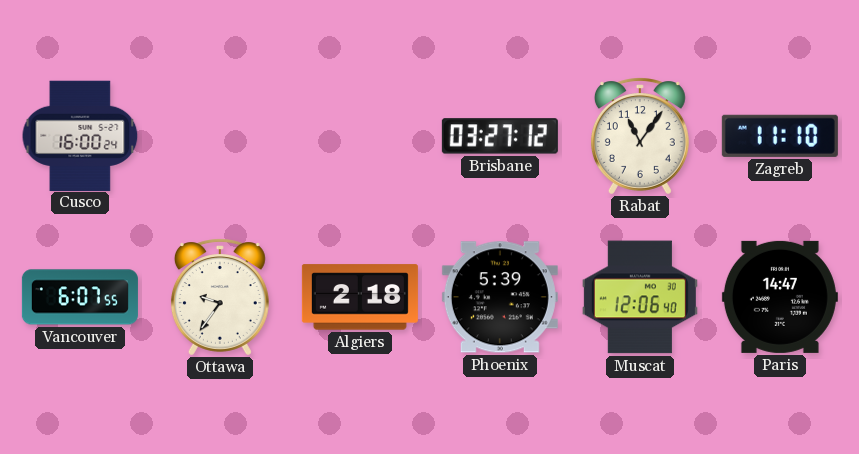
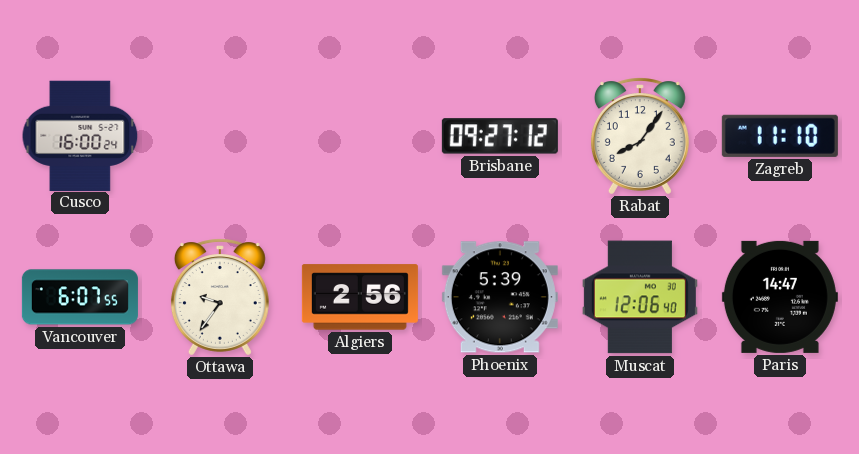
Brisbane: 03:27 -> 09:27 (500, 136)
Rabat: 11:06 -> 8:06 (640, 136)
Algiers: 2:18 -> 2:56 (360, 297)
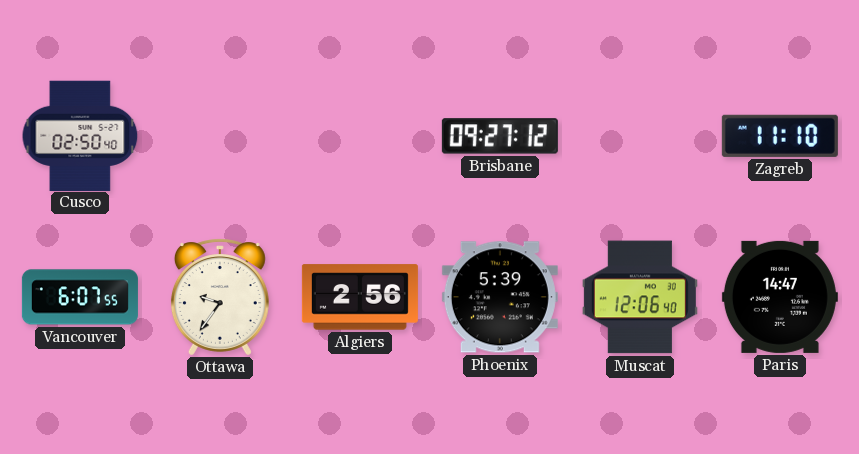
Cusco: 16:00 -> 02:50 (80, 135)
Rabat: 8:06 -> none (640, 136)
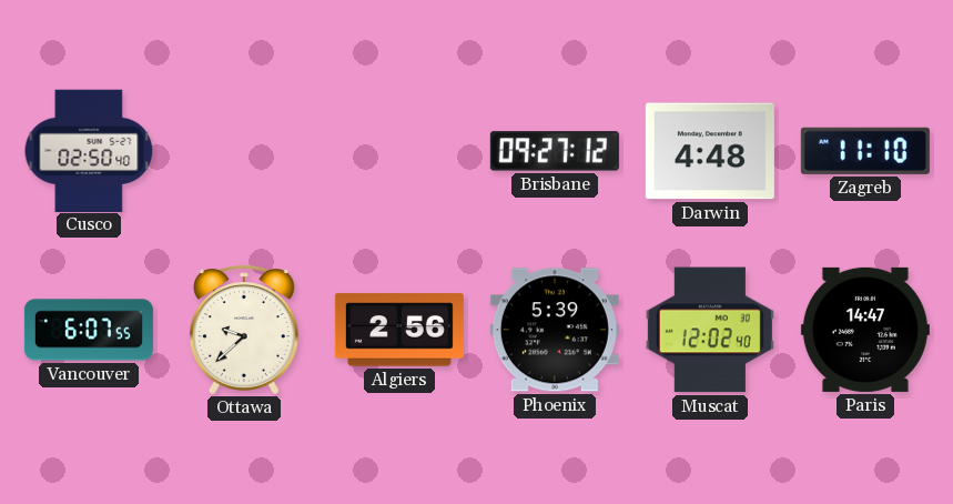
Darwin: none -> 4:48 (710, 151)
Ottawa: 9:36 -> 9:38 (244, 330)
Muscat: 12:06 -> 12:02 (710, 330)
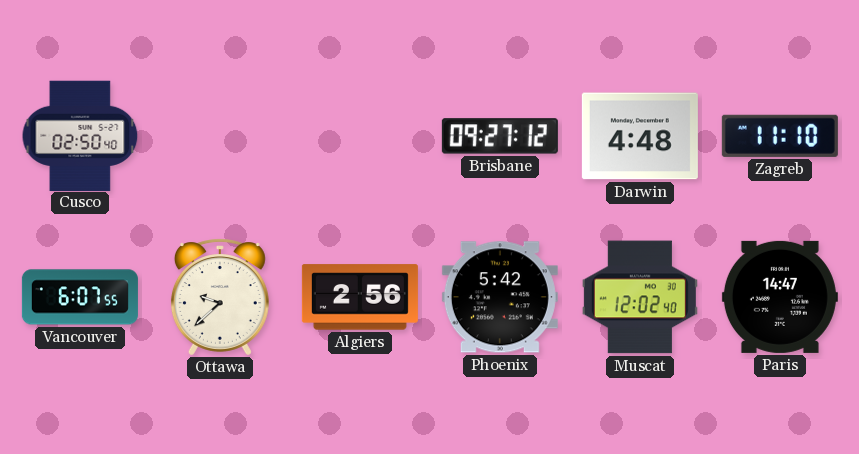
Phoenix: 5:39 -> 5:42 (500, 297)
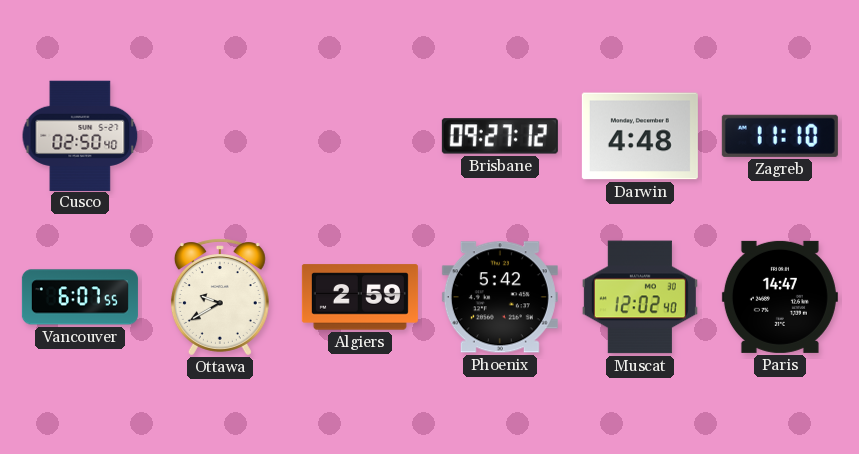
Ottawa: 9:38 -> 9:40 (220, 297)
Algiers: 2:56 -> 2:59 (360, 297)
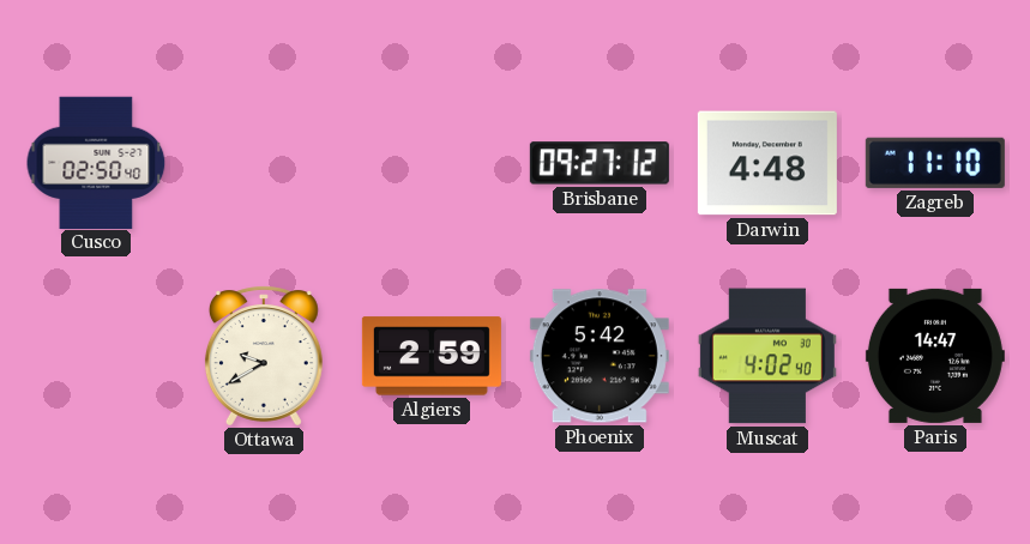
Vancouver: 6:07 -> none (80, 297)
Muscat: 12:02 -> 4:02 (767, 356)
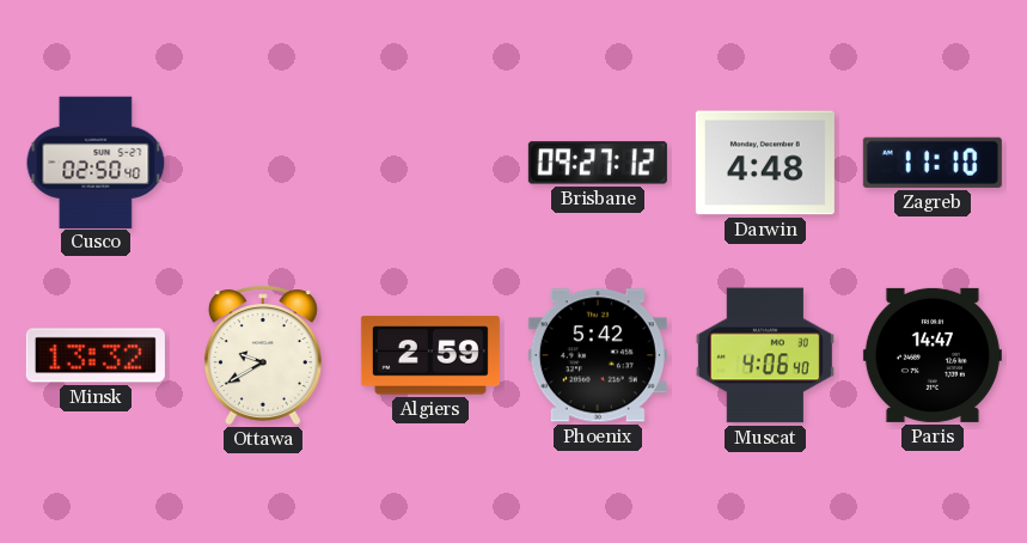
Minsk: none -> 13:32 (96, 355)
Muscat: 4:02 -> 4:06 (765, 355)
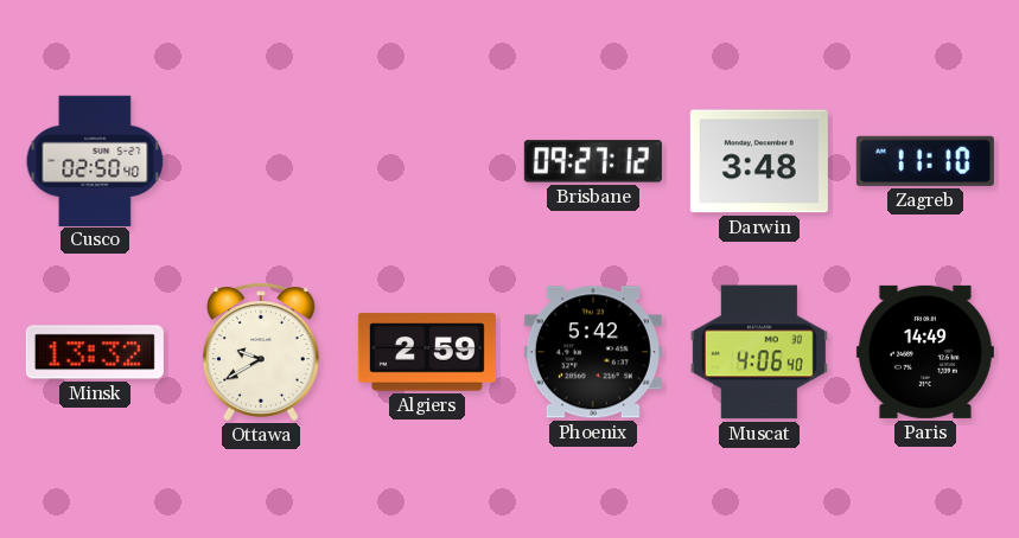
Darwin: 4:48 -> 3:48 (759, 161)
Paris: 14:47 -> 14:49 (925, 352)
